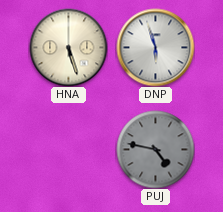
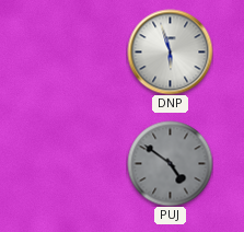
HNA: 5:27 -> none (68, 47)
PUJ: 4:47 -> 4:51 (170, 163)
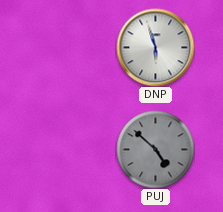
PUJ: 4:51 -> 4:52 (155, 149)
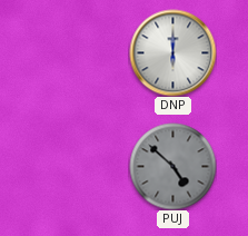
DNP: 5:57 -> 6:00 (172, 52)
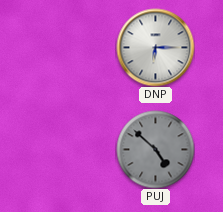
DNP: 6:00 -> 6:15 (155, 47)
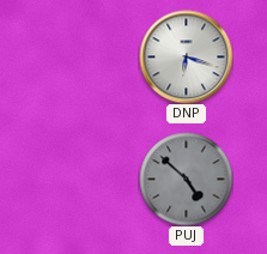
DNP: 6:15 -> 6:18 (186, 56)
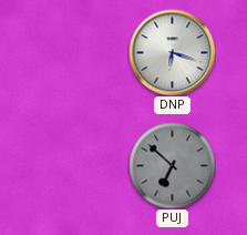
PUJ: 4:52 -> 6:52 (172, 165)
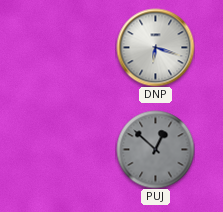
PUJ: 6:52 -> 12:52 (155, 149)
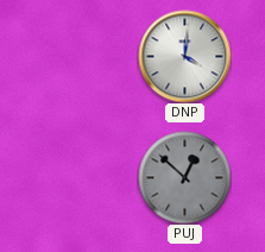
DNP: 6:18 -> 4:01 (184, 56)
